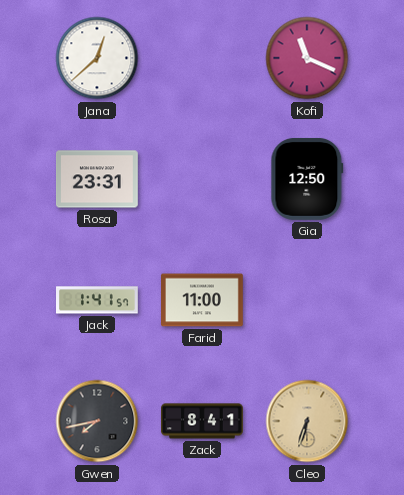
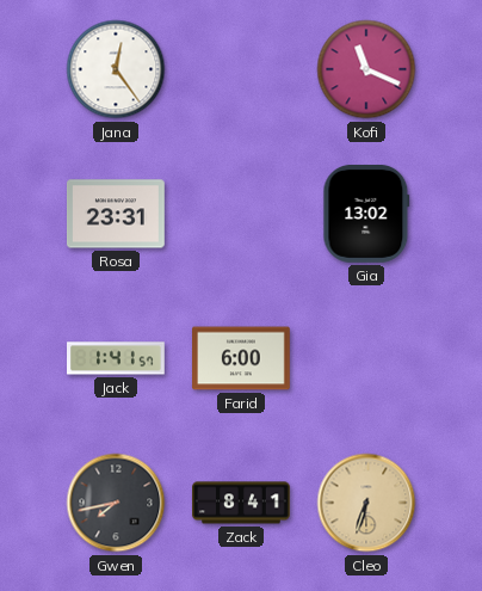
Jana: 12:38 -> 12:24 (116, 69)
Gia: 12:50 -> 13:02 (366, 214)
Farid: 11:00 -> 6:00 (242, 358)
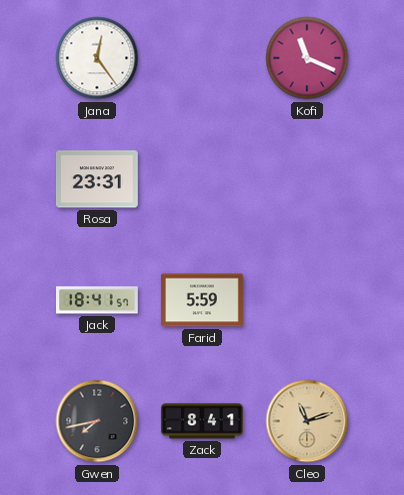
Gia: 13:02 -> none (366, 214)
Jack: 1:41 -> 18:41 (98, 300)
Farid: 6:00 -> 5:59 (203, 300)
Cleo: 6:33 -> 11:12 (307, 421)
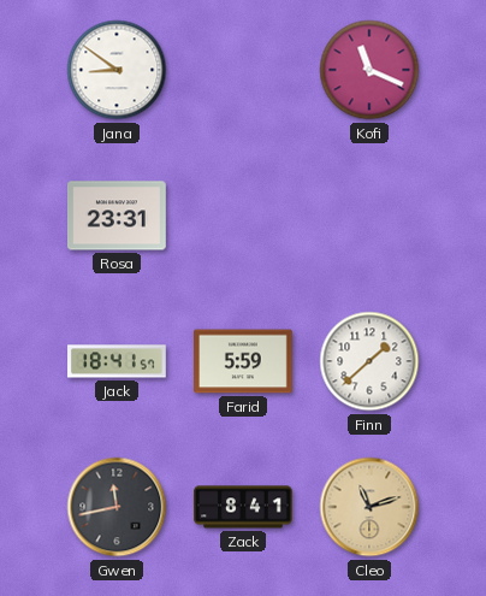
Jana: 12:24 -> 8:51 (117, 70)
Finn: none -> 1:38 (369, 361)
Gwen: 7:43 -> 11:43 (117, 507)
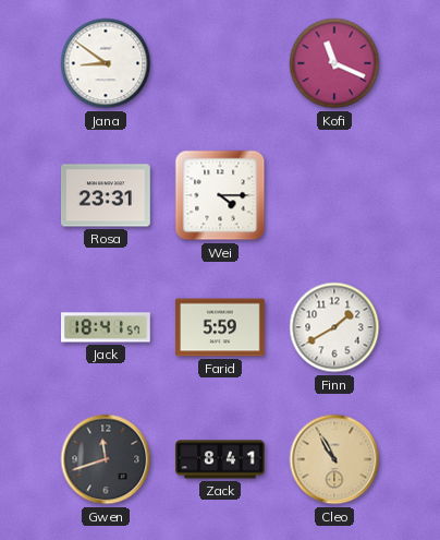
Wei: none -> 4:15 (220, 195)
Finn: 1:38 -> 1:40 (334, 327)
Gwen: 11:43 -> 11:42 (106, 459)
Cleo: 11:12 -> 10:55 (334, 459)
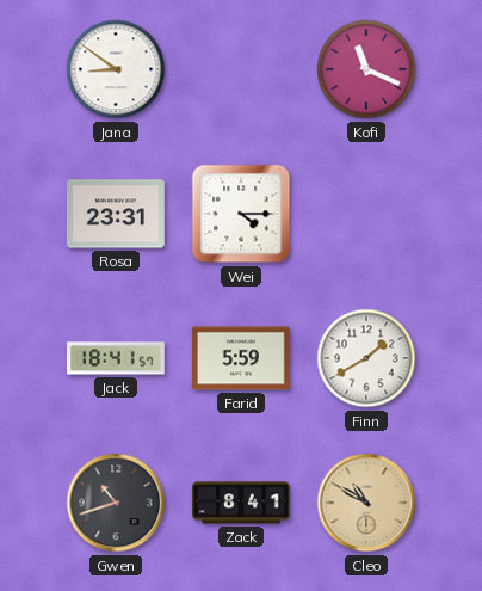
Gwen: 11:42 -> 10:42 (116, 503)
Cleo: 10:55 -> 10:50 (366, 503)
